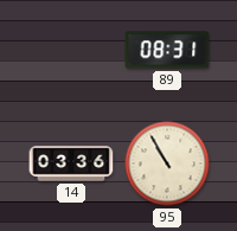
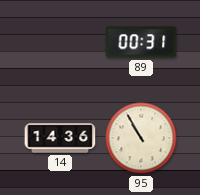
89: 08:31 -> 00:31 (141, 42)
14: 03:36 -> 14:36 (60, 138)
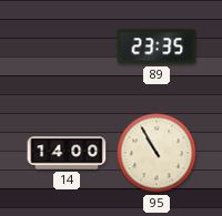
89: 00:31 -> 23:35 (157, 47)
14: 14:36 -> 14:00 (67, 153)
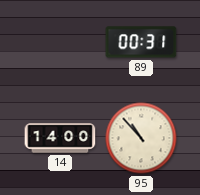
89: 23:35 -> 00:31 (141, 42)
95: 10:55 -> 10:53 (141, 138)
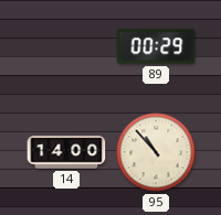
89: 00:31 -> 00:29 (156, 46)
